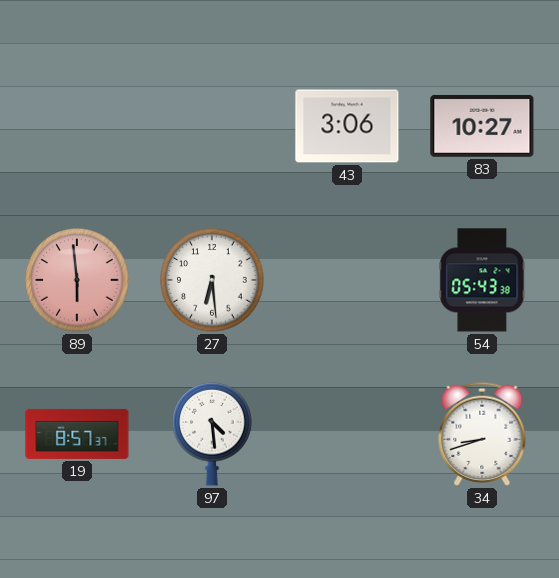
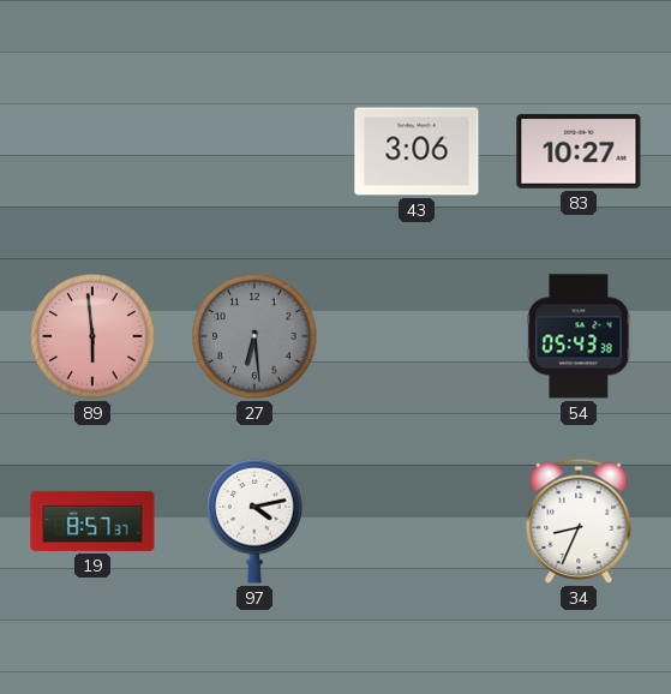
27 dial: white -> grey (254, 336)
97: 4:29 -> 4:13 (254, 521)
34: 8:42 -> 8:34 (579, 521)
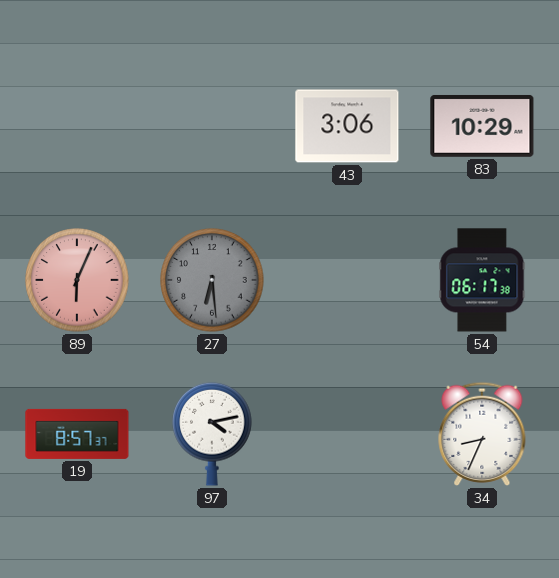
83: 10:27 -> 10:29 (482, 126)
89: 5:59 -> 6:04 (77, 280)
54: 05:43 -> 06:17 (482, 280)
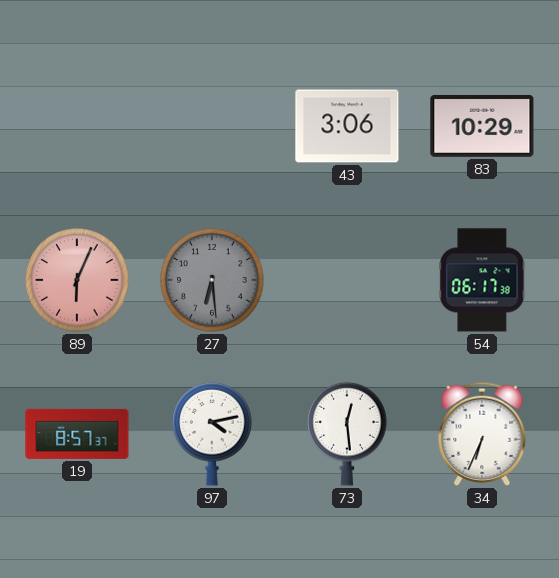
73: none -> 12:29 (347, 434)
34: 8:34 -> 6:34 (482, 434)
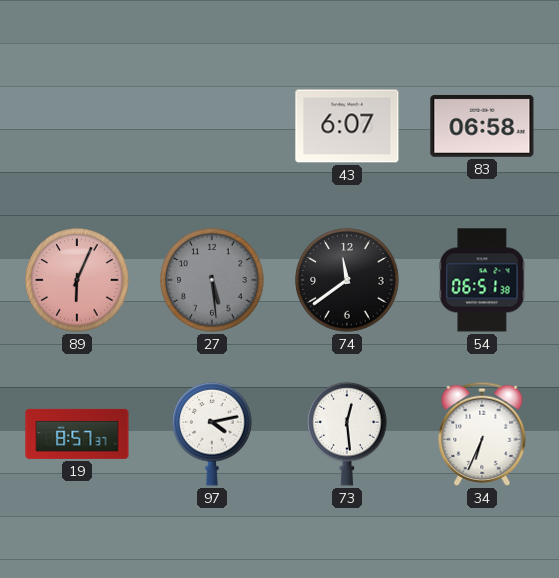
43: 3:06 -> 6:07 (347, 126)
83: 10:29 -> 06:58 (482, 126)
27: 6:29 -> 5:29 (212, 280)
74: none -> 11:39 (347, 280)
54: 06:17 -> 06:51 (482, 280)
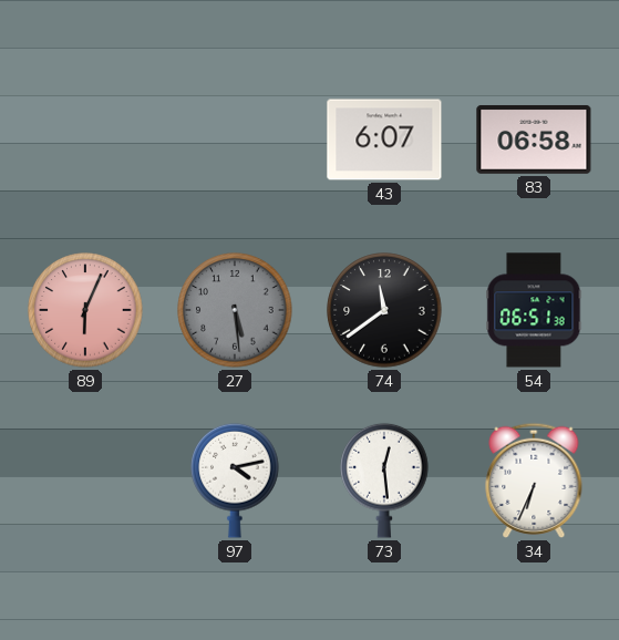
19: 8:57 -> none (77, 434)
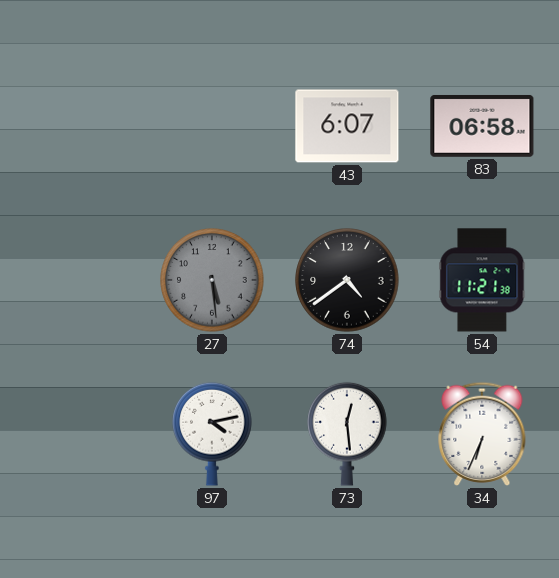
89: 6:04 -> none (85, 310)
74: 11:39 -> 4:39 (347, 280)
54: 06:51 -> 11:21 (482, 280)
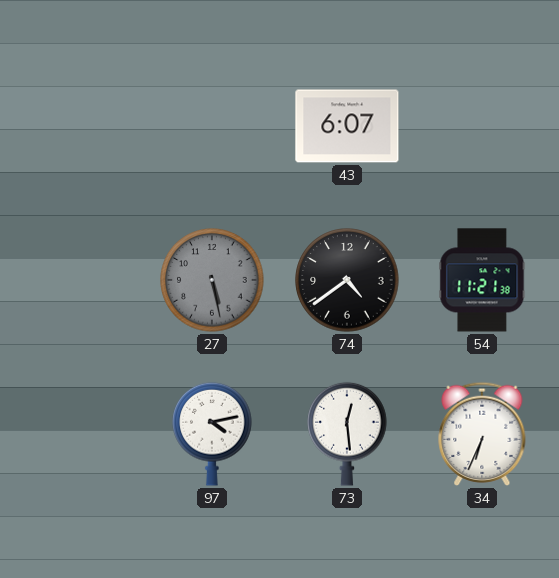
83: 06:58 -> none (482, 126)
27: 5:29 -> 5:28 (212, 280)
